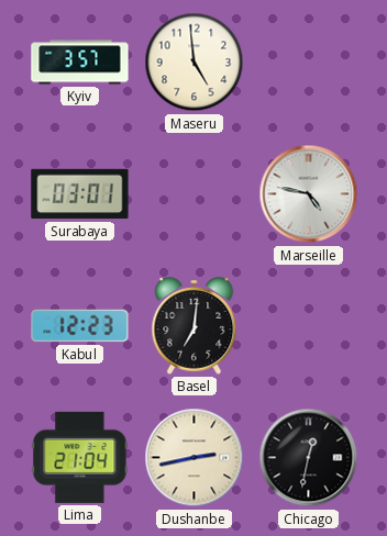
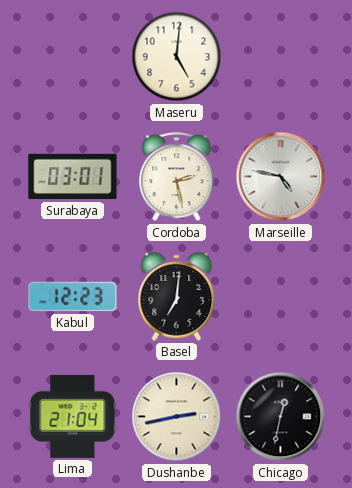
Kyiv: 3:57 -> none (80, 63)
Maseru: 4:59 -> 5:01 (177, 57)
Cordoba: none -> 2:28 (177, 178)
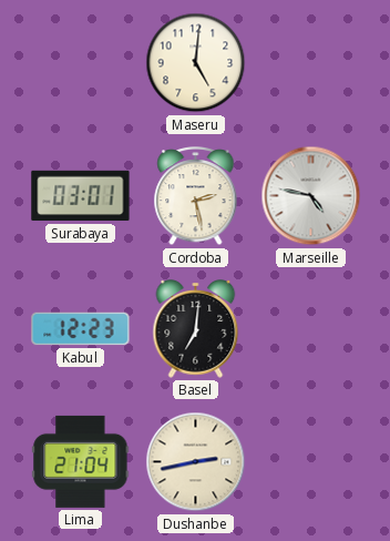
Chicago: 12:32 -> none (281, 417)
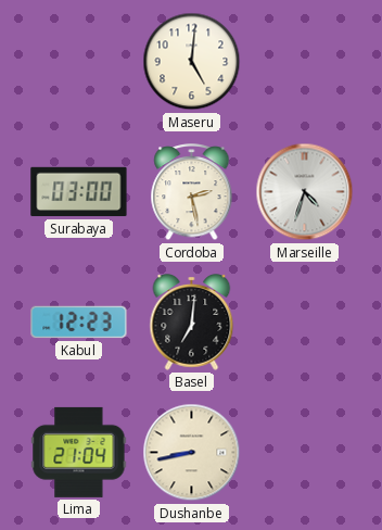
Surabaya: 03:01 -> 03:00 (79, 192)
Marseille: 4:47 -> 4:33 (305, 192)
Dushanbe: 2:43 -> 8:43 (192, 453)
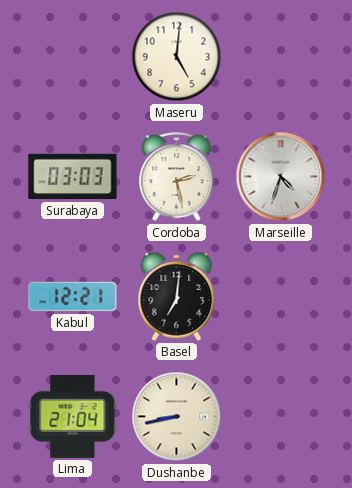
Surabaya: 03:00 -> 03:03 (73, 177)
Kabul: 12:23 -> 12:21 (73, 297)
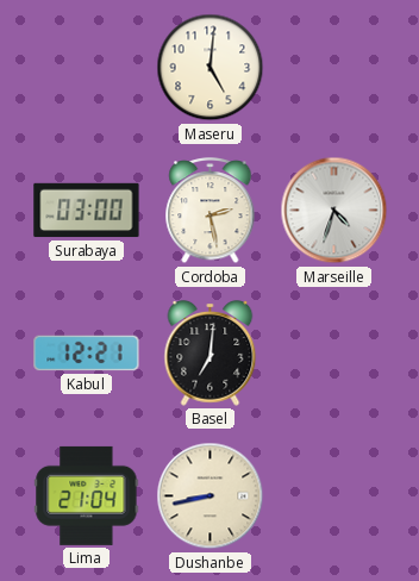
Surabaya: 03:03 -> 03:00 (87, 211)
